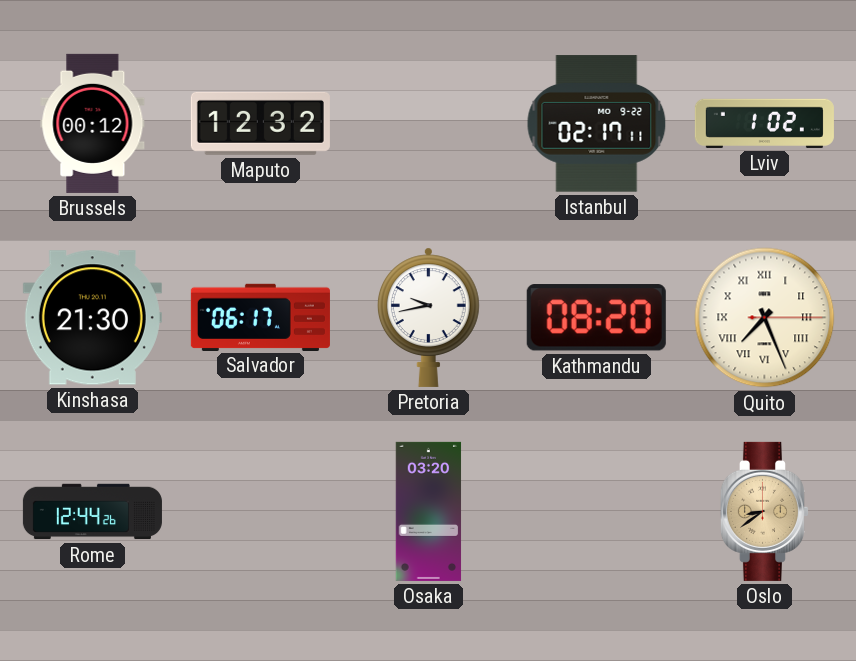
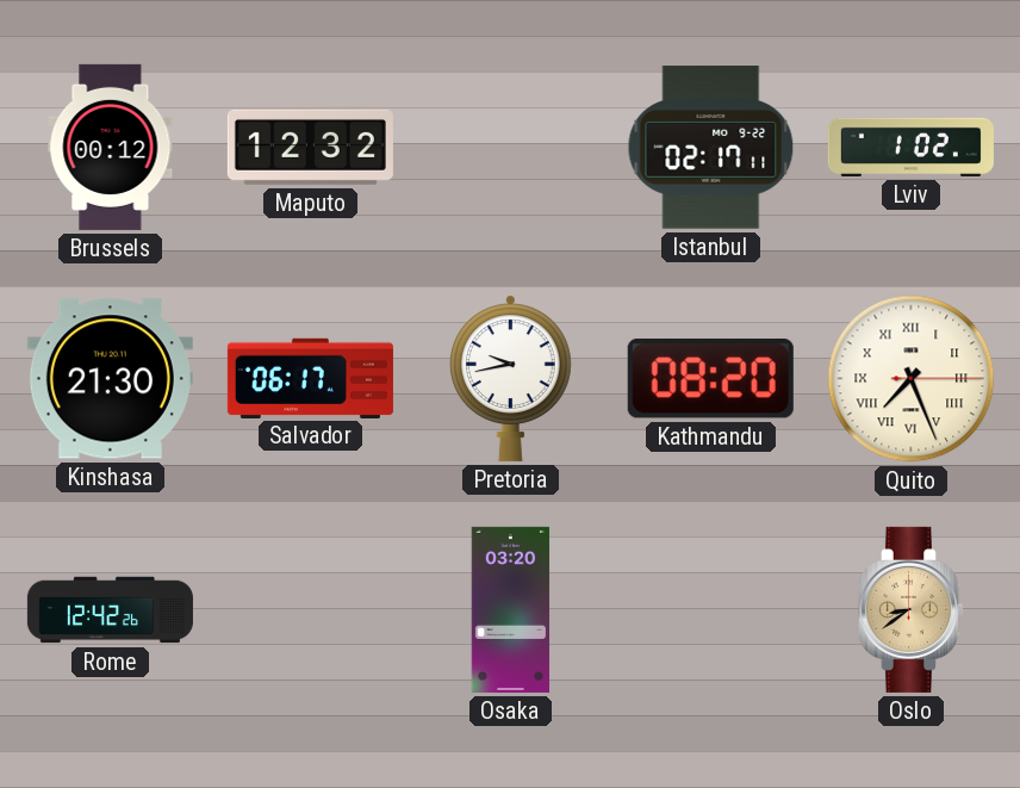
Rome: 12:44 -> 12:42 (110, 610)
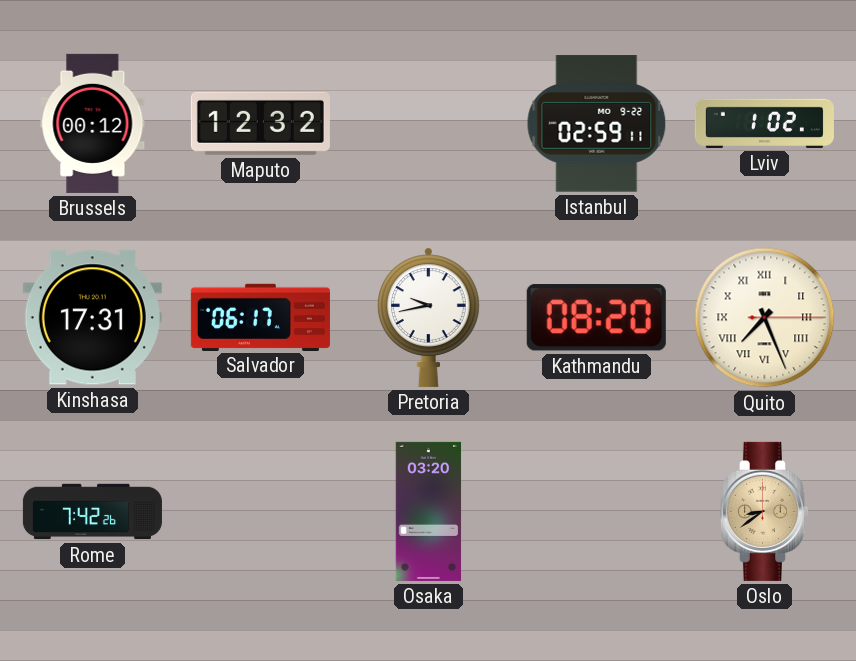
Istanbul: 02:17 -> 02:59 (597, 124)
Kinshasa: 21:30 -> 17:31 (92, 318)
Rome: 12:42 -> 7:42 (92, 512)
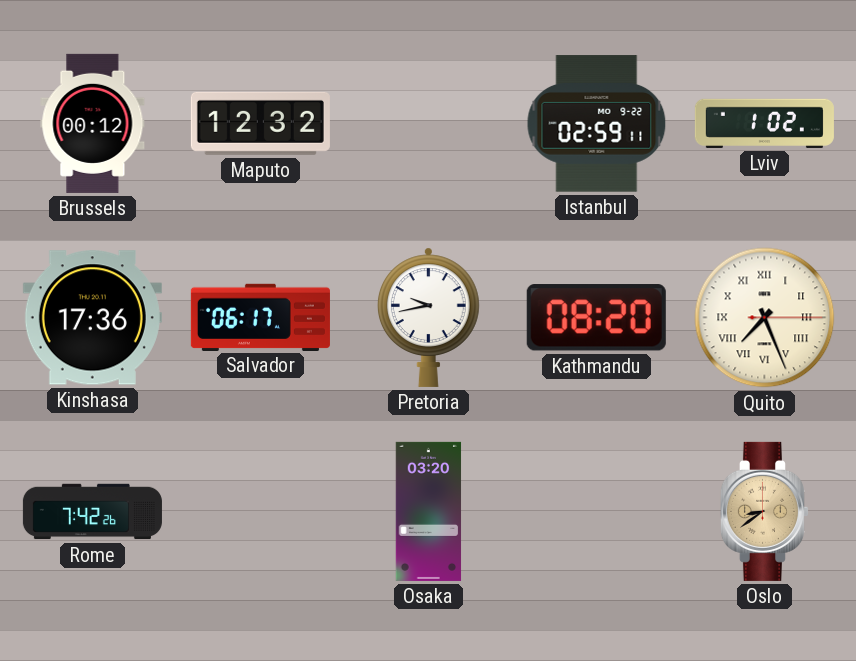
Kinshasa: 17:31 -> 17:36 (92, 318)
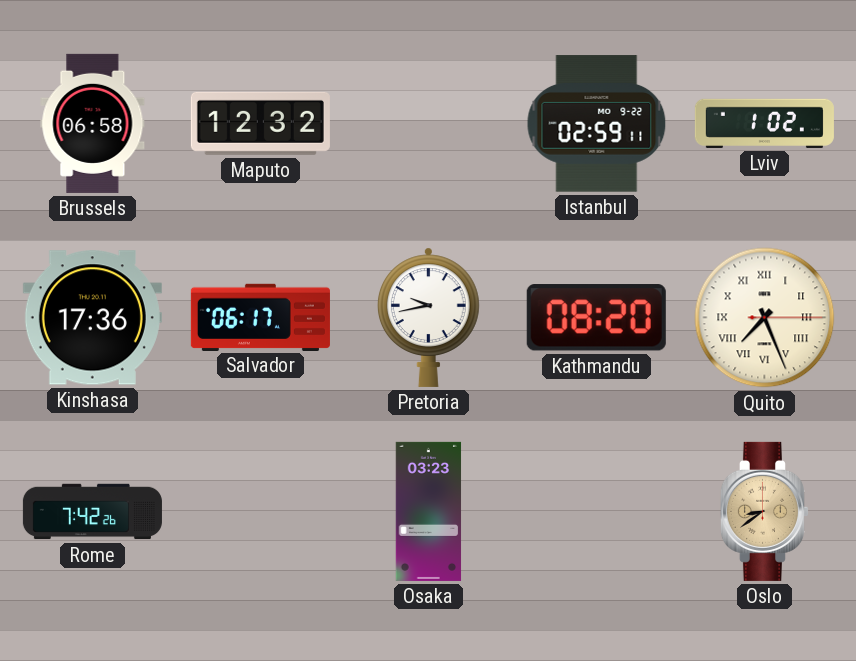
Brussels: 00:12 -> 06:58 (93, 123)
Osaka: 03:20 -> 03:23 (429, 511)
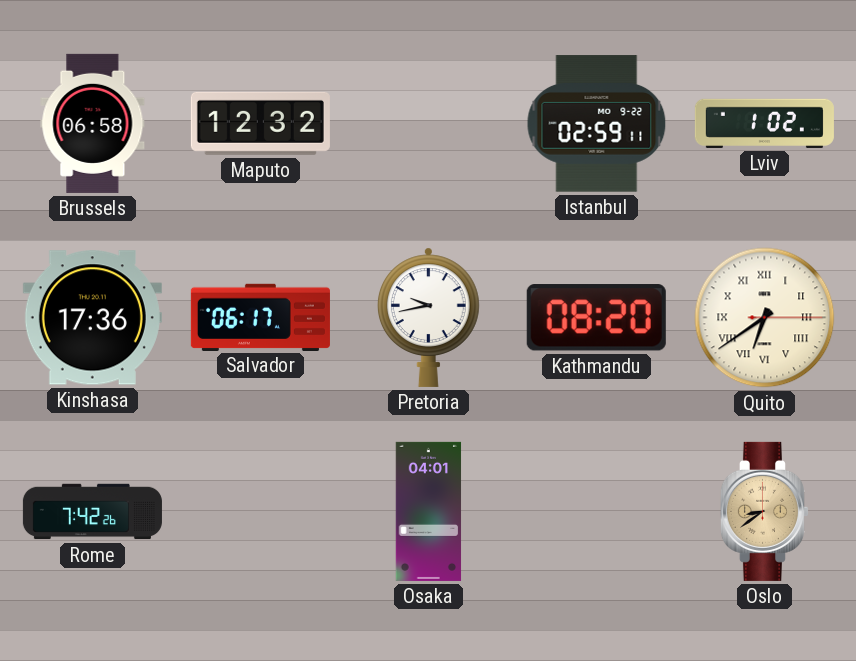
Quito: 7:26 -> 6:39 (765, 318)
Osaka: 03:23 -> 04:01 (429, 511)
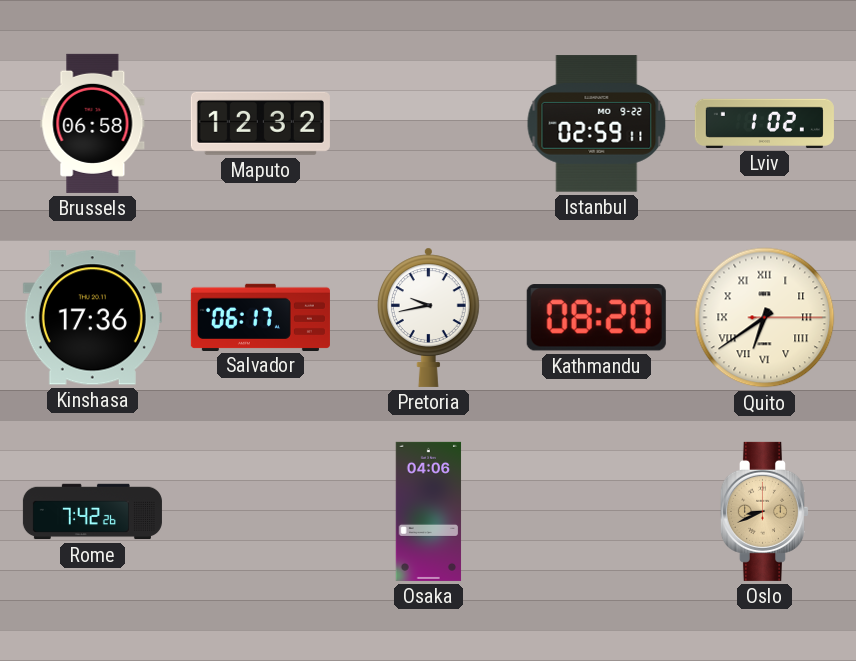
Osaka: 04:01 -> 04:06 (429, 511)
Oslo: 8:39 -> 8:41 (764, 511)
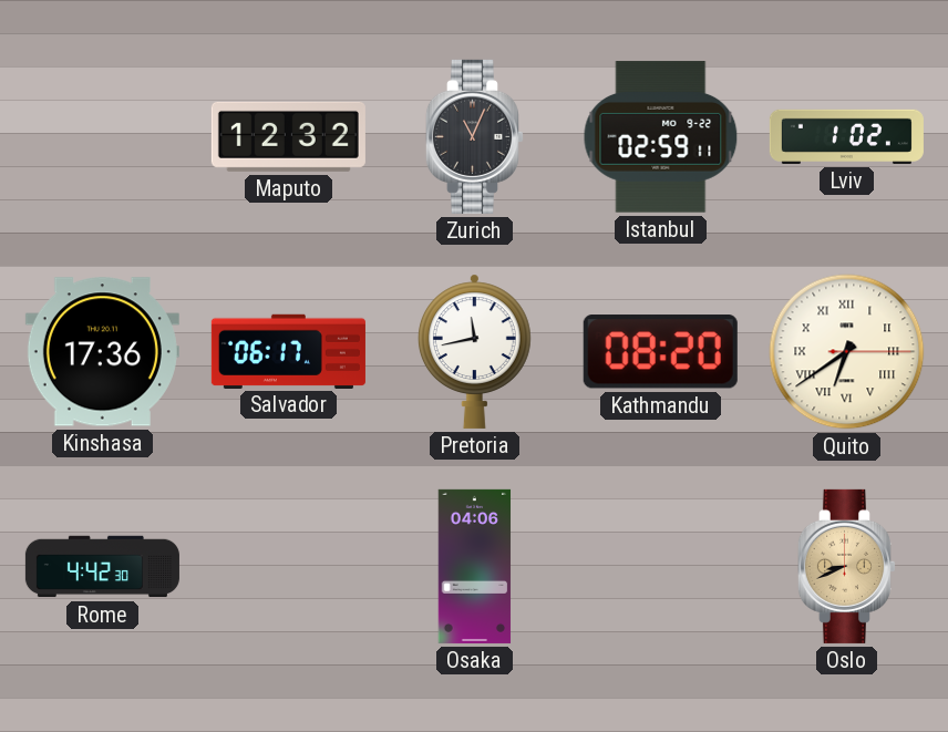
Brussels: 06:58 -> none (93, 123)
Zurich: none -> 11:04 (474, 136)
Pretoria: 9:43 -> 11:43 (474, 351)
Rome: 7:42 -> 4:42 (102, 567)
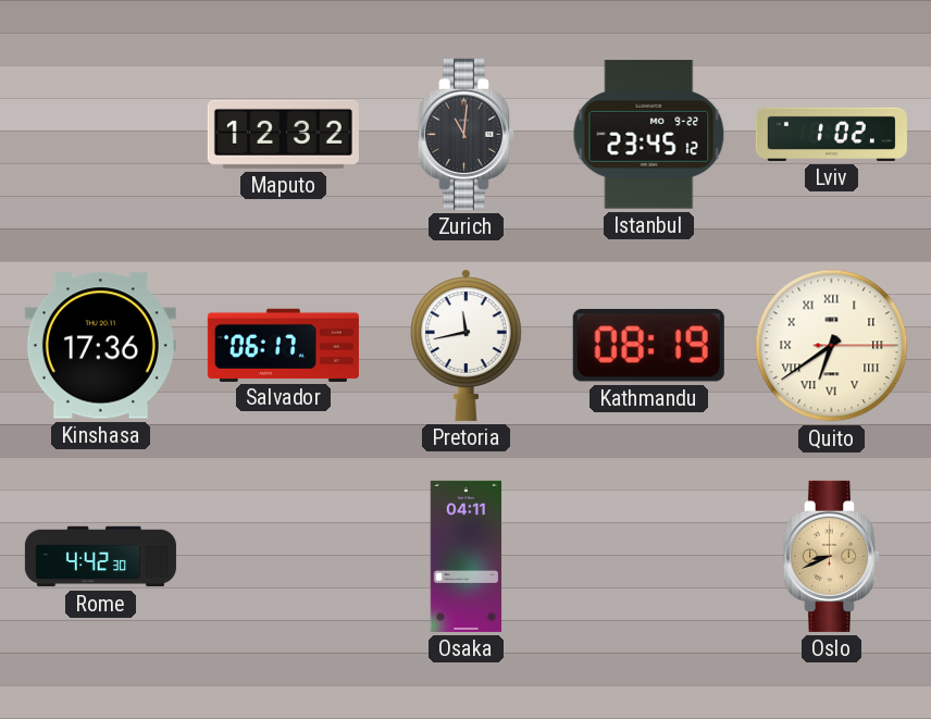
Zurich: 11:04 -> 11:01 (465, 134)
Istanbul: 02:59 -> 23:45 (649, 135)
Kathmandu: 08:20 -> 08:19 (648, 346)
Osaka: 04:06 -> 04:11 (467, 556)
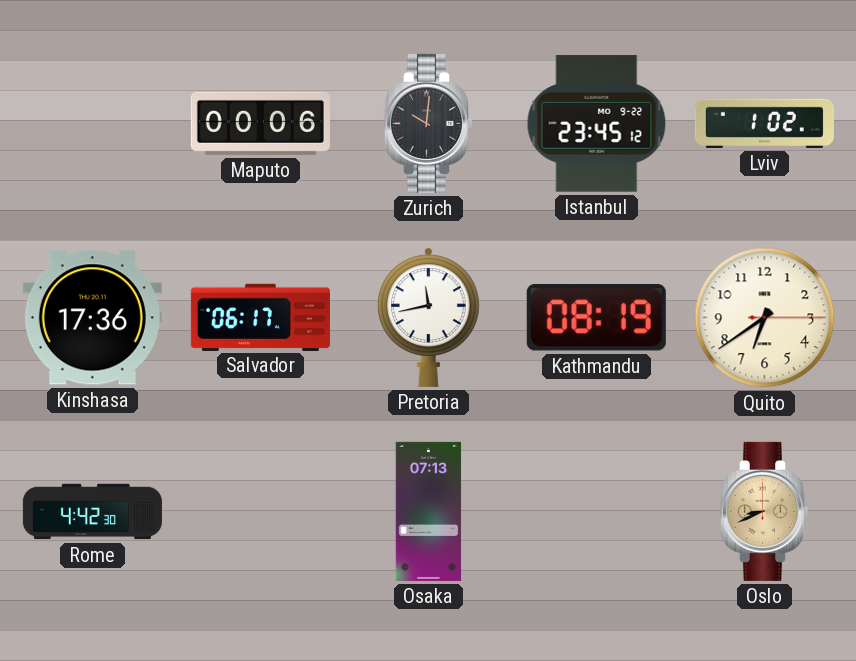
Maputo: 12:32 -> 00:06 (260, 123)
Zurich: 11:01 -> 10:01 (428, 123)
Quito numerals: Roman -> Arabic (765, 318)
Osaka: 04:11 -> 07:13 (429, 511)
